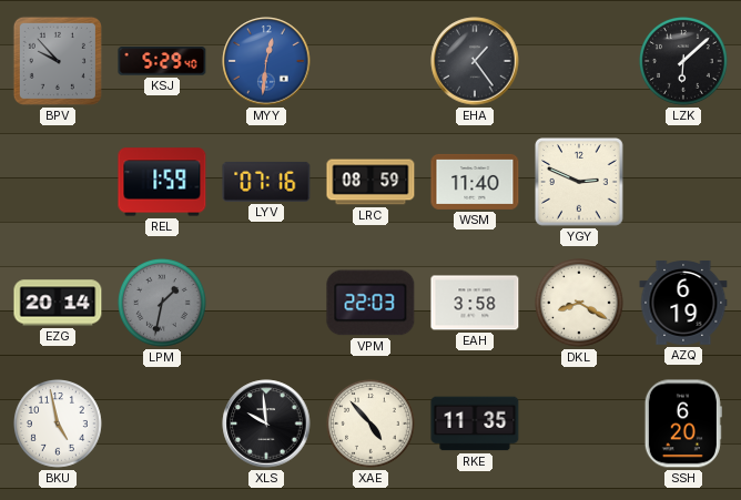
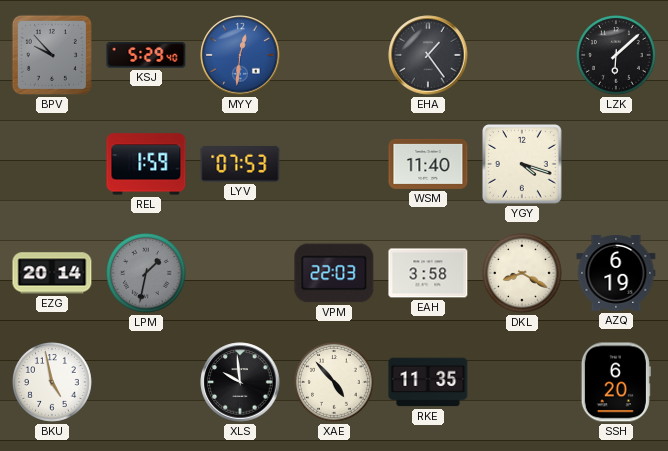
LYV: 07:16 -> 07:53 (240, 164)
LRC: 08:59 -> none (370, 182)
YGY: 2:49 -> 4:18 (523, 165)
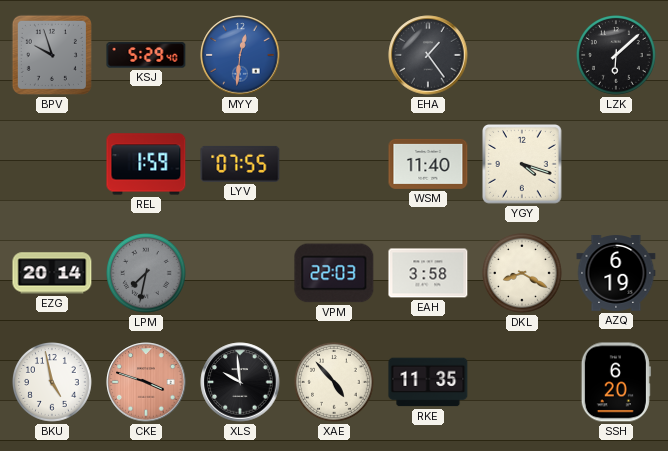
BPV: 9:53 -> 9:57 (52, 55)
LYV: 07:53 -> 07:55 (240, 164)
LPM: 1:32 -> 7:32 (147, 274)
CKE: none -> 3:48 (146, 382)
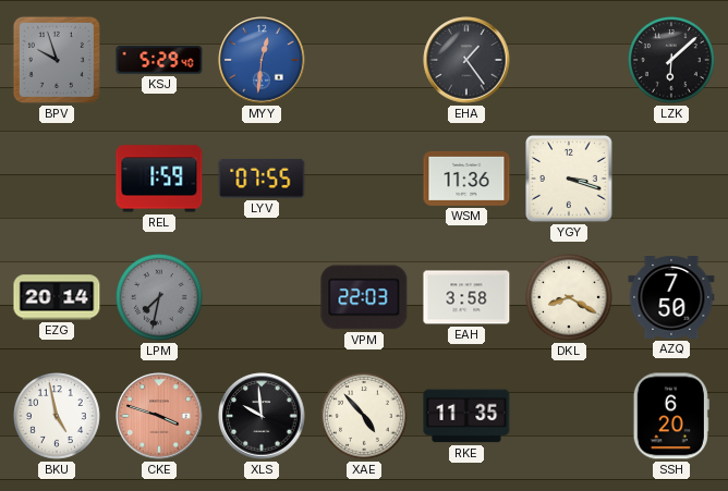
WSM: 11:40 -> 11:36 (466, 179)
YGY: 4:18 -> 3:18 (570, 180)
AZQ: 6:19 -> 7:50 (671, 298)
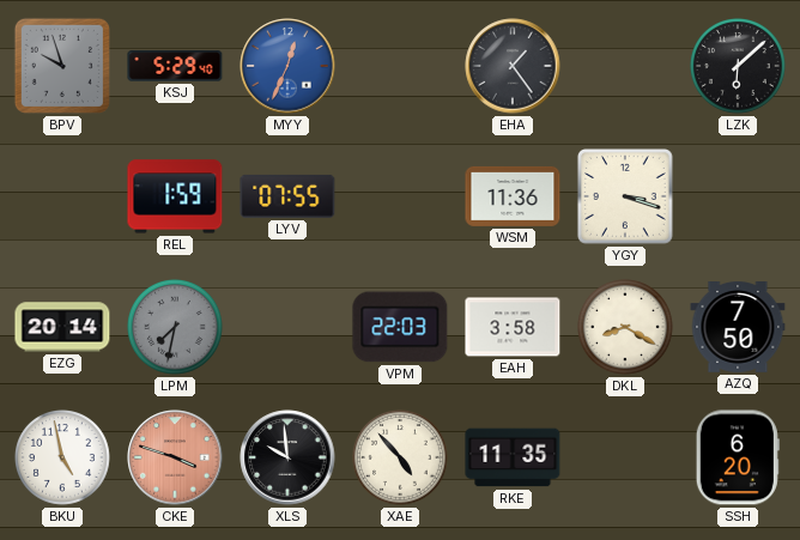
MYY: 12:31 -> 12:34 (287, 66)
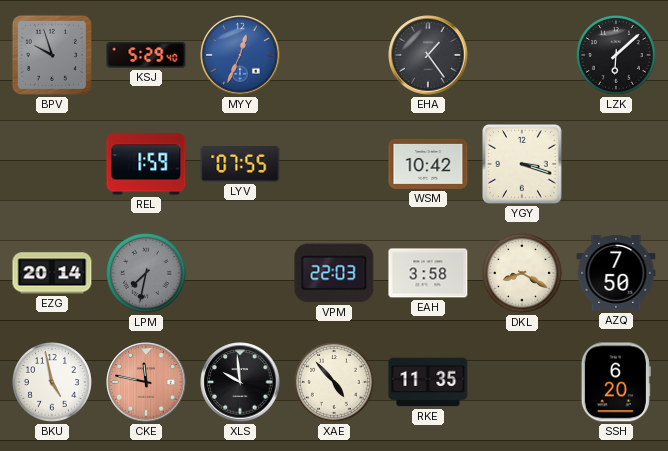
WSM: 11:36 -> 10:42 (428, 164)
CKE: 3:48 -> 11:47 (146, 382)
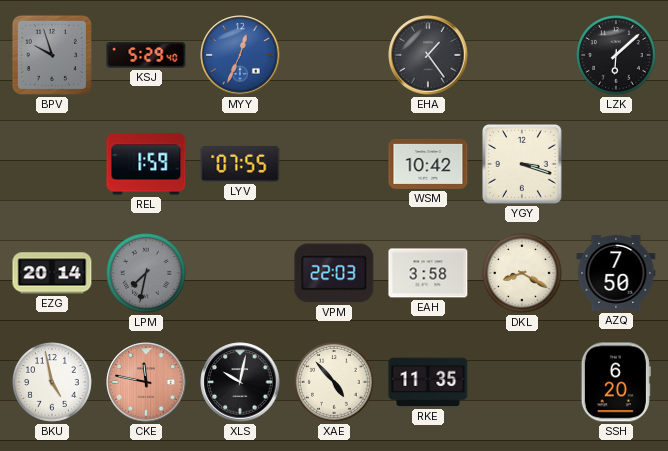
XLS: 9:59 -> 10:02 (240, 382)
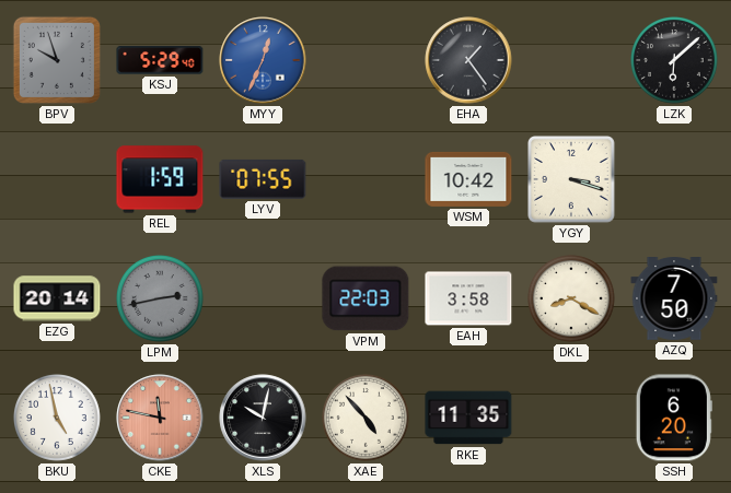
LPM: 7:32 -> 2:43 (161, 300)
